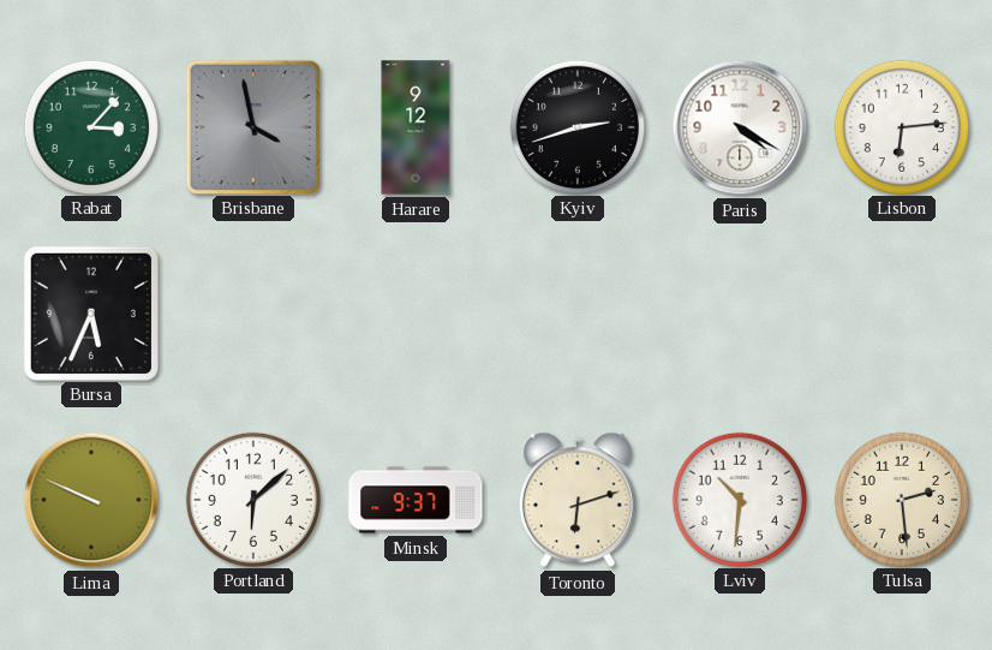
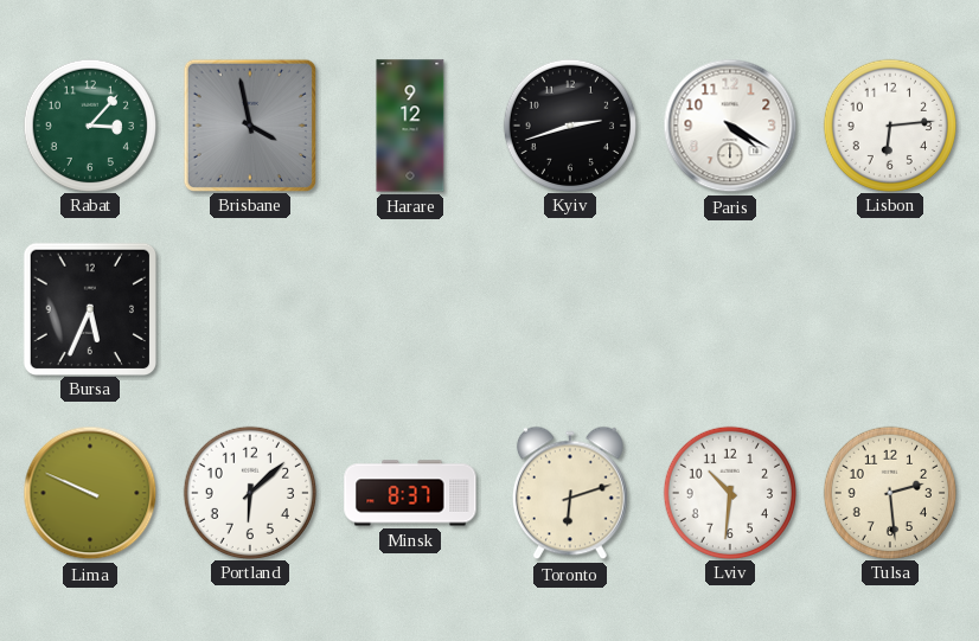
Minsk: 9:37 -> 8:37 (410, 493)
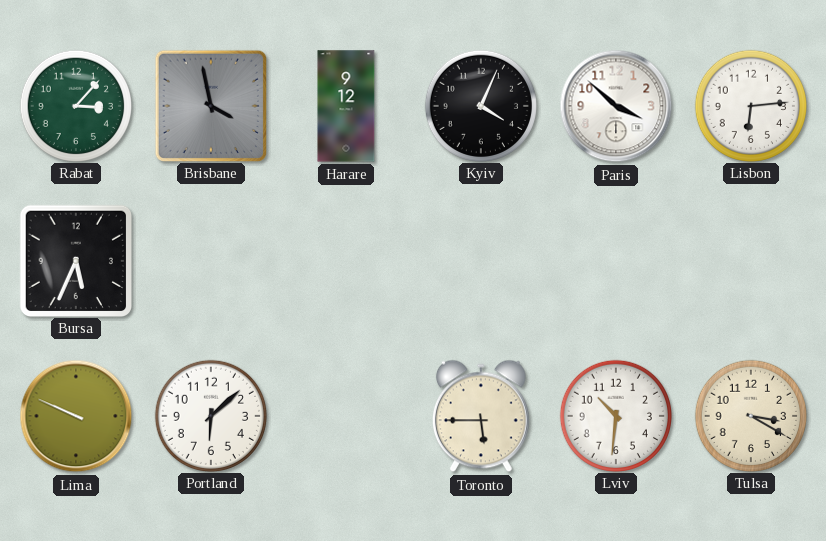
Kyiv: 2:42 -> 4:04 (480, 105)
Paris: 4:20 -> 3:52 (616, 106)
Minsk: 8:37 -> none (410, 493)
Toronto: 6:12 -> 5:45 (481, 416)
Tulsa: 2:29 -> 3:20 (750, 415)
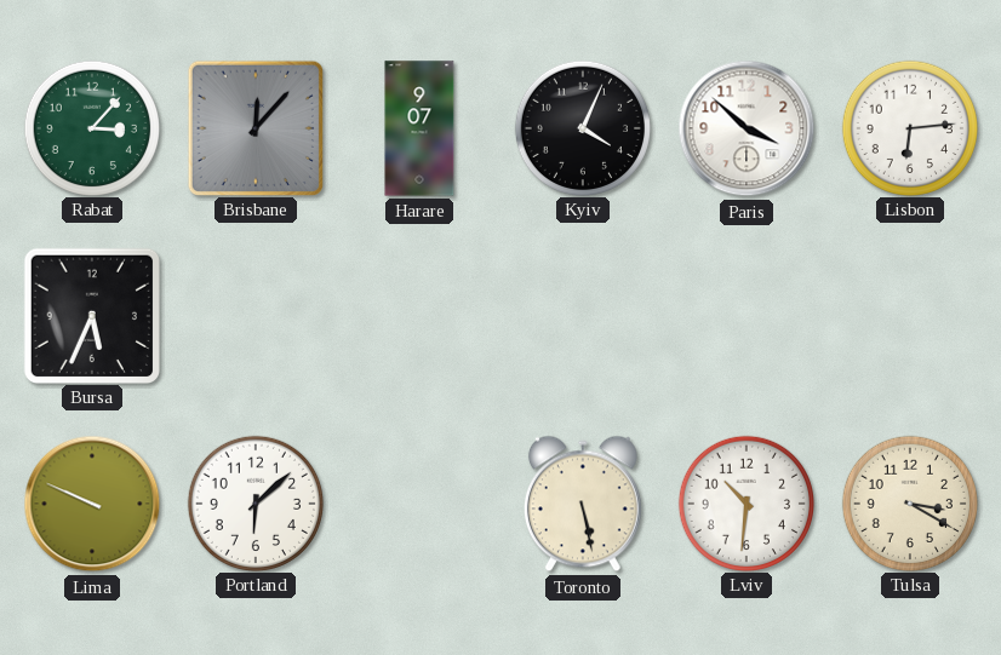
Brisbane: 3:58 -> 12:07 (254, 127)
Harare: 9:12 -> 9:07 (419, 128)
Toronto: 5:45 -> 5:28 (583, 504)
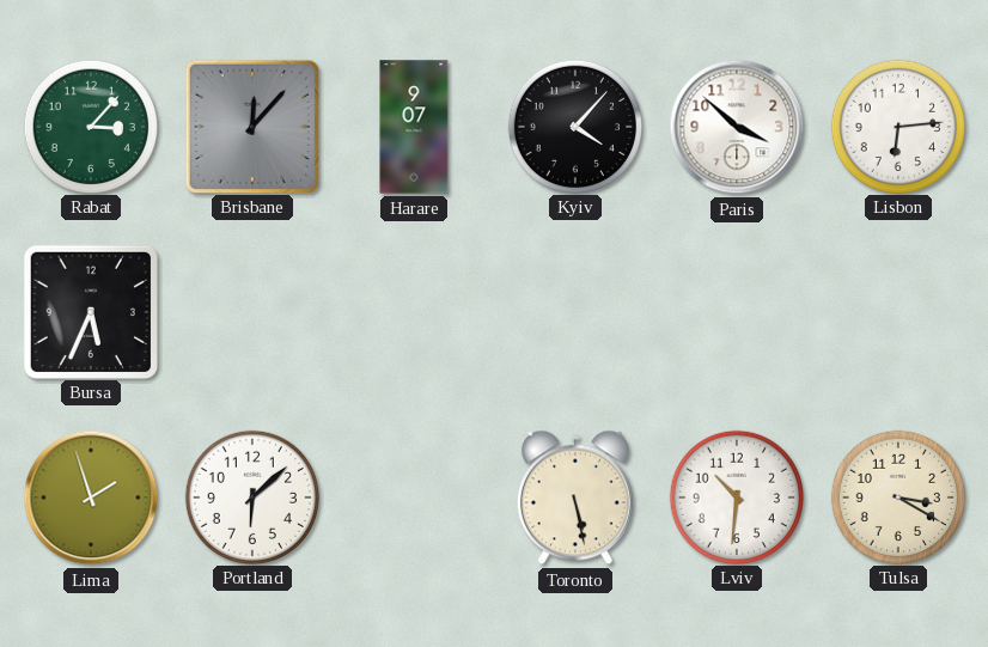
Kyiv: 4:04 -> 4:07 (574, 126)
Lima: 9:49 -> 1:57 (91, 498)
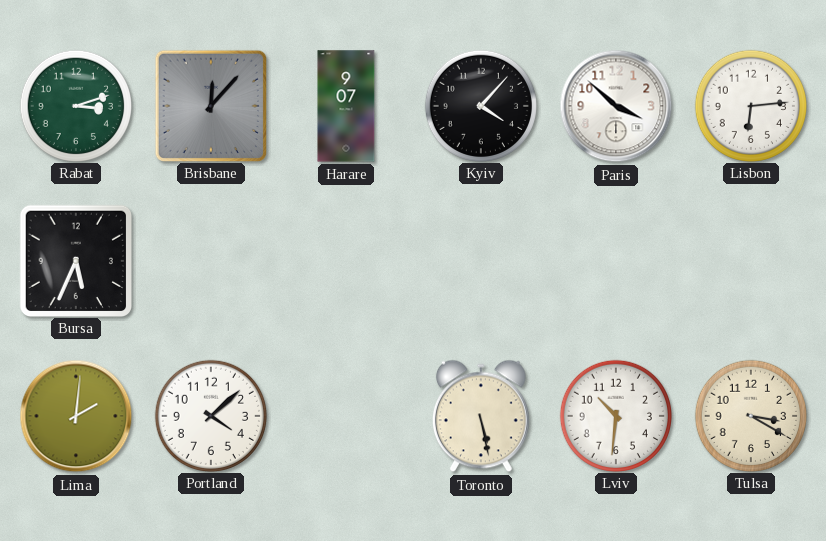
Rabat: 3:07 -> 3:12 (75, 105)
Lima: 1:57 -> 2:01 (76, 416)
Portland: 6:08 -> 4:08 (210, 415)
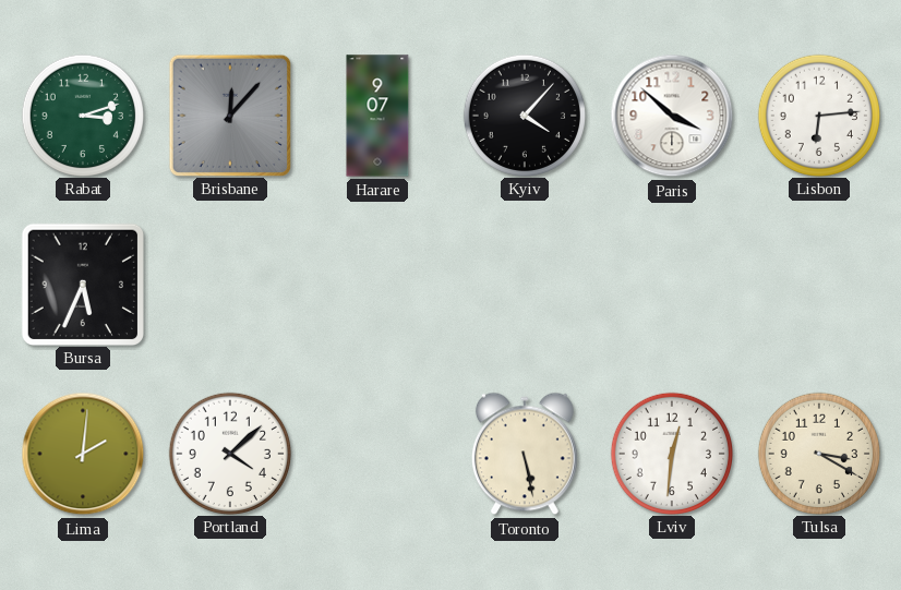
Lviv: 10:31 -> 12:31 (671, 453)
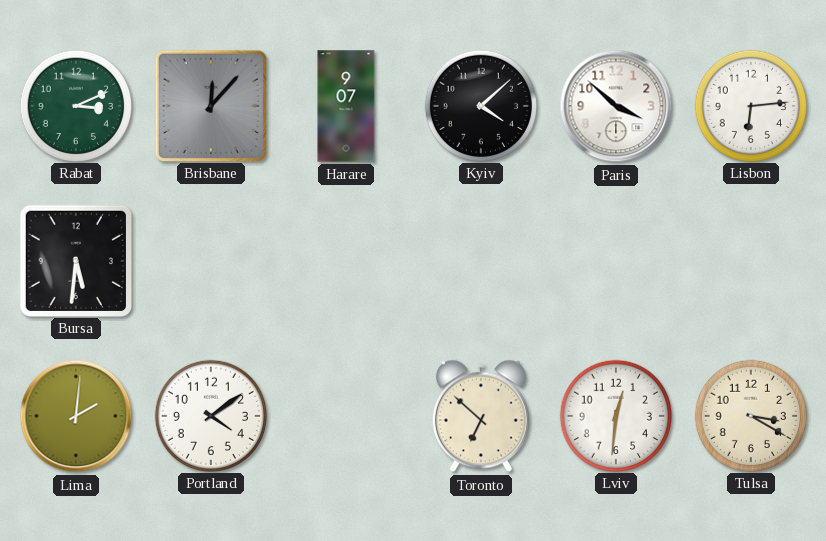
Rabat: 3:12 -> 3:11 (75, 105)
Kyiv: 4:07 -> 4:08 (480, 105)
Bursa: 5:34 -> 5:31 (75, 260)
Portland: 4:08 -> 4:09 (210, 415)
Toronto: 5:28 -> 6:52 (481, 416)
